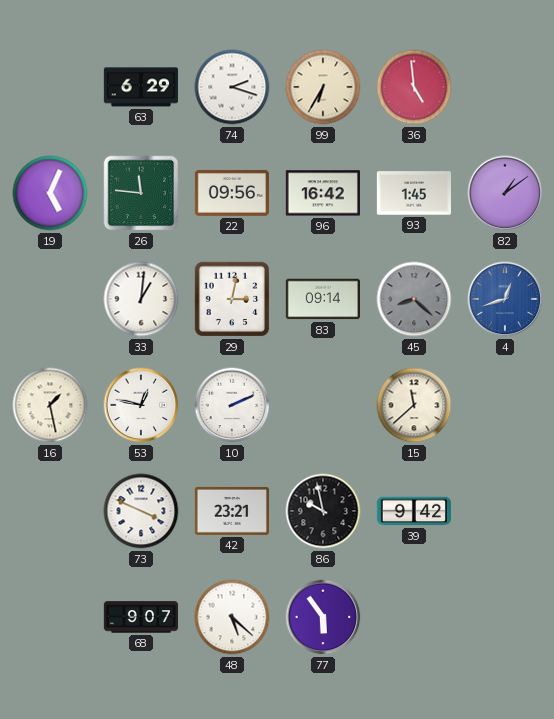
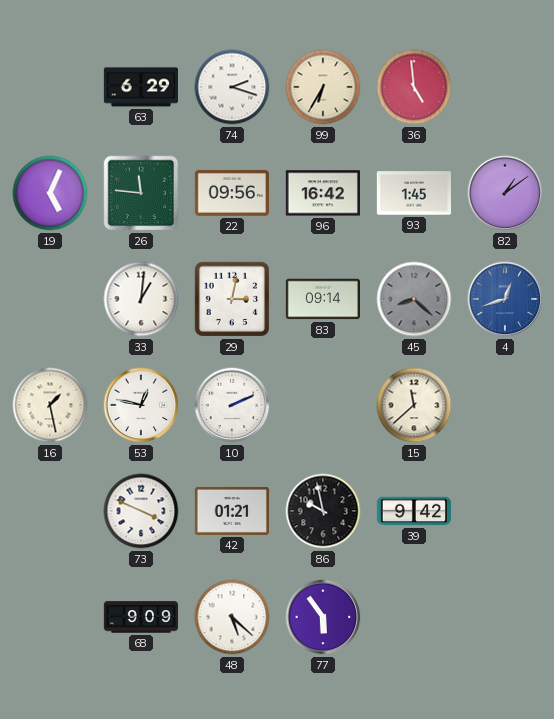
42: 23:21 -> 01:21 (231, 511)
68: 9:07 -> 9:09 (140, 617)
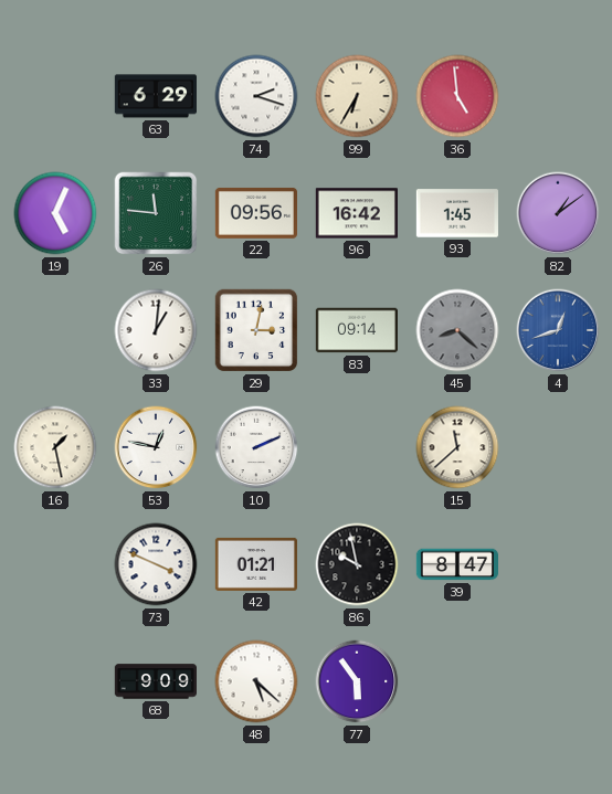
39: 9:42 -> 8:47 (456, 564)
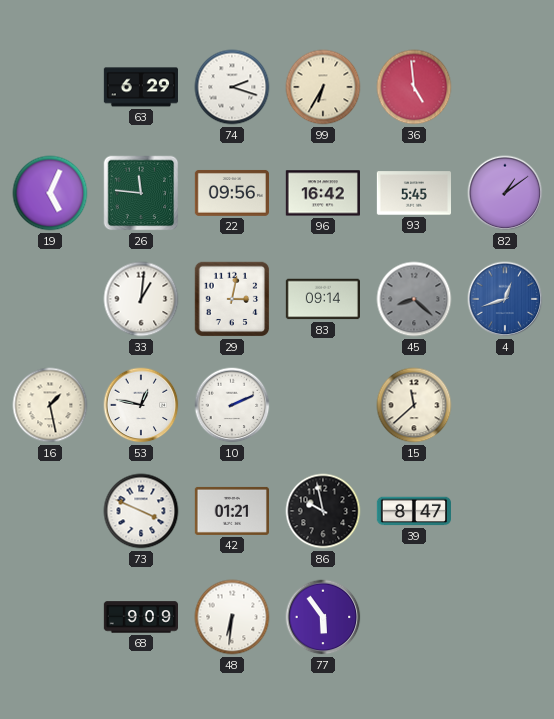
93: 1:45 -> 5:45 (413, 193)
48: 5:22 -> 6:31 (232, 617)
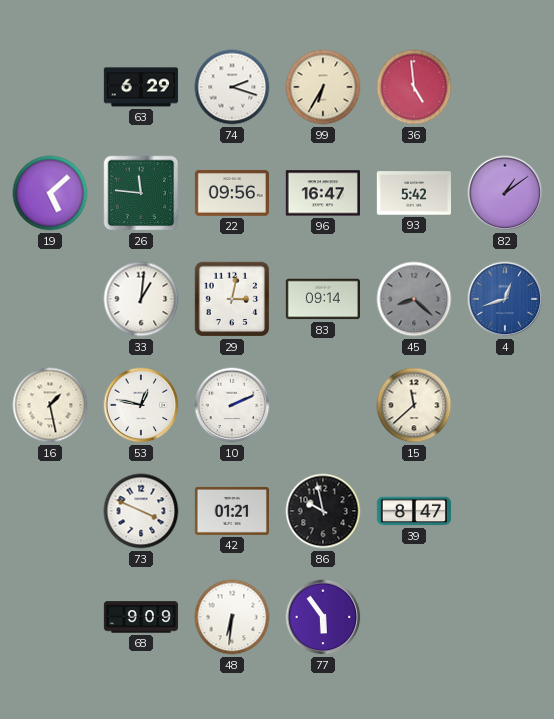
19: 5:04 -> 5:08 (50, 193)
96: 16:42 -> 16:47 (323, 193)
93: 5:45 -> 5:42 (413, 193)
